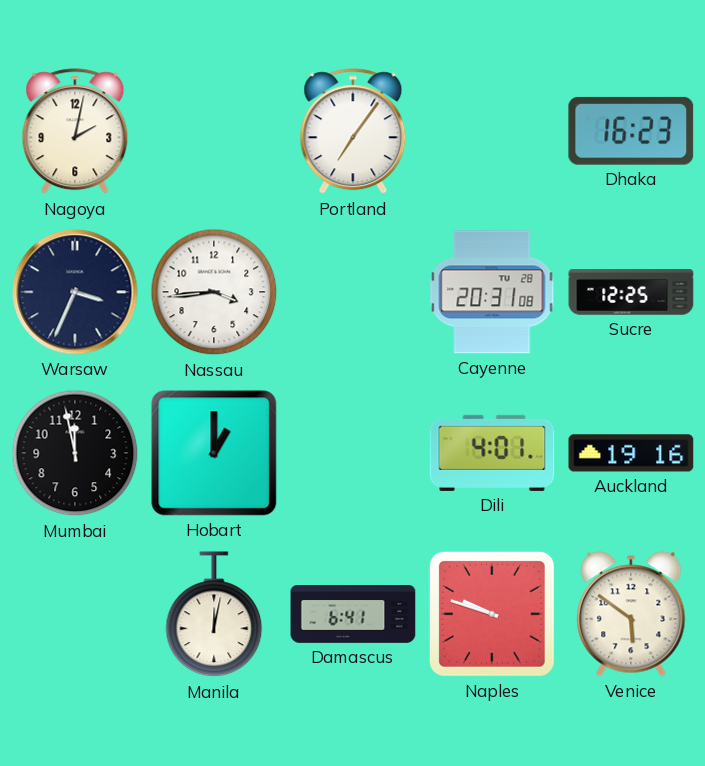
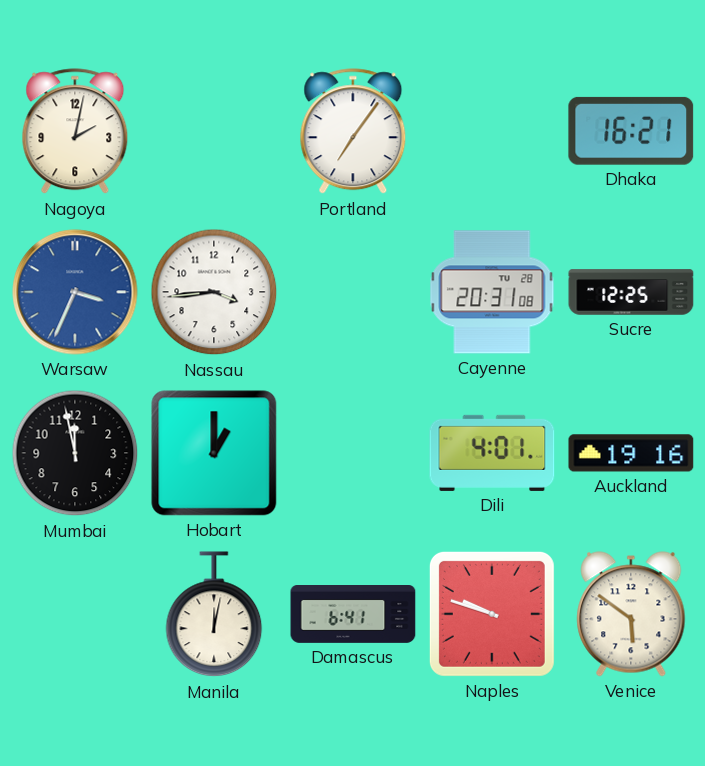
Dhaka: 16:23 -> 16:21 (631, 131)
Warsaw dial: navy -> blue (75, 292)
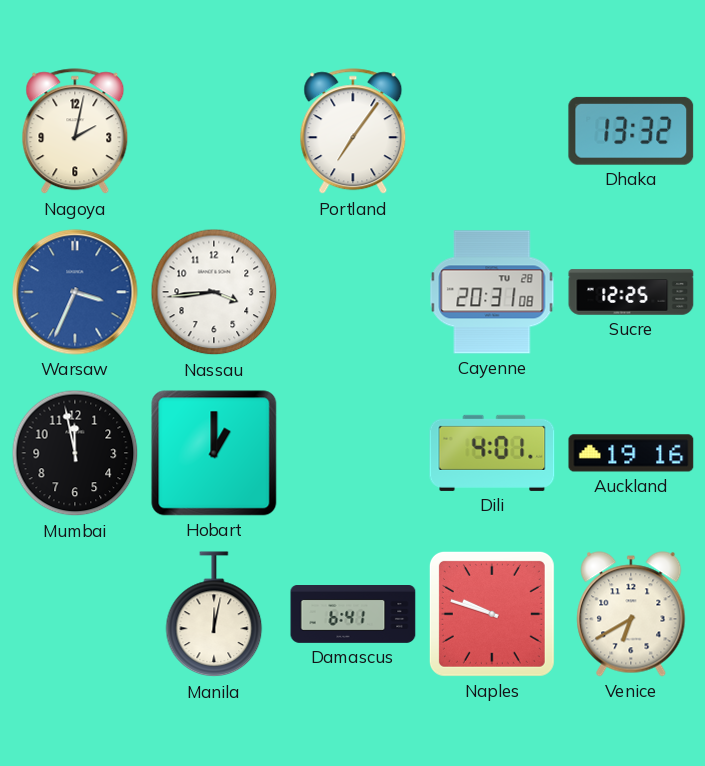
Dhaka: 16:21 -> 13:32 (631, 131)
Venice: 5:51 -> 6:40 (631, 614)
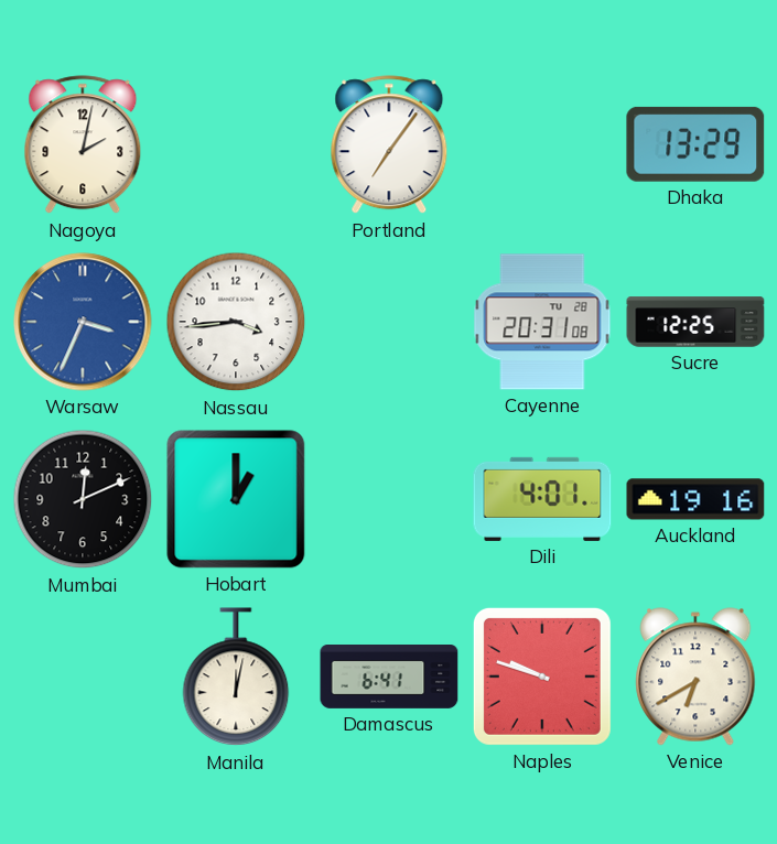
Dhaka: 13:32 -> 13:29 (695, 144)
Mumbai: 11:58 -> 12:11 (83, 499)
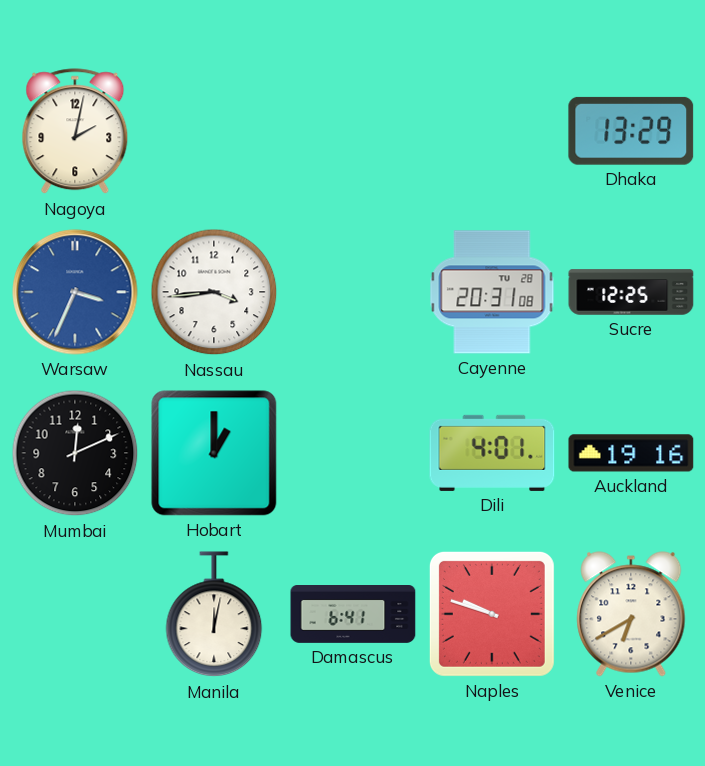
Portland: 7:06 -> none (389, 145)
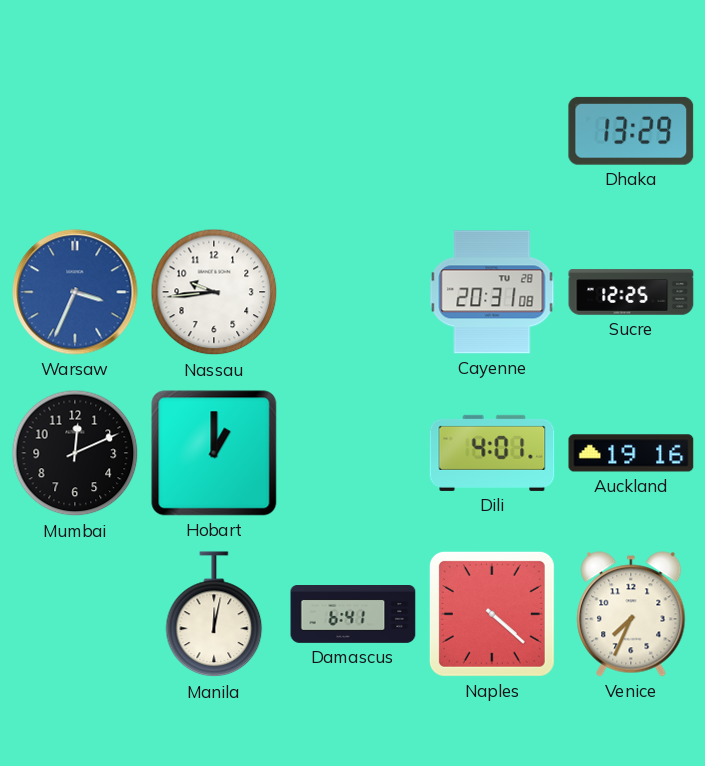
Nagoya: 2:02 -> none (75, 132)
Nassau: 3:44 -> 9:44 (214, 292)
Naples: 9:48 -> 4:22 (492, 614)
Venice: 6:40 -> 7:34 (631, 614)
